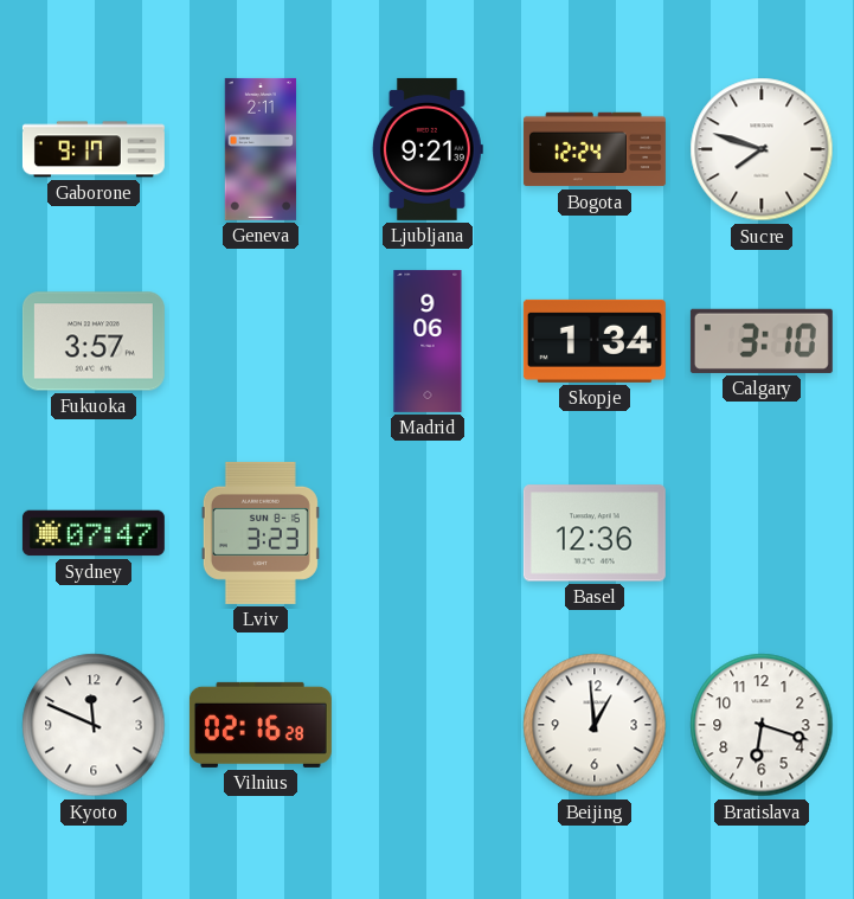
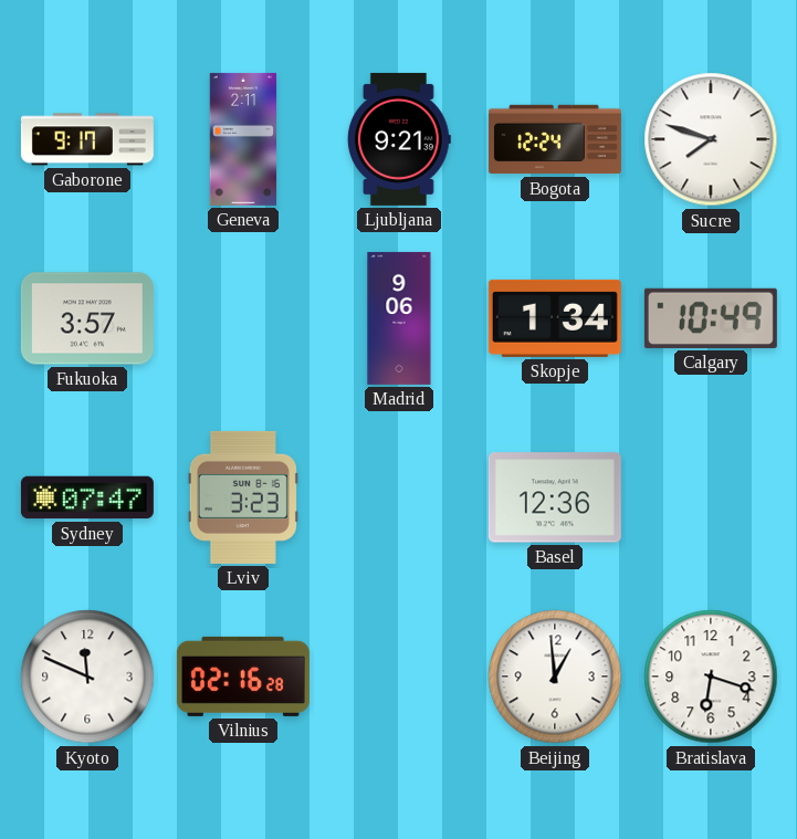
Calgary: 3:10 -> 10:49 (711, 318)
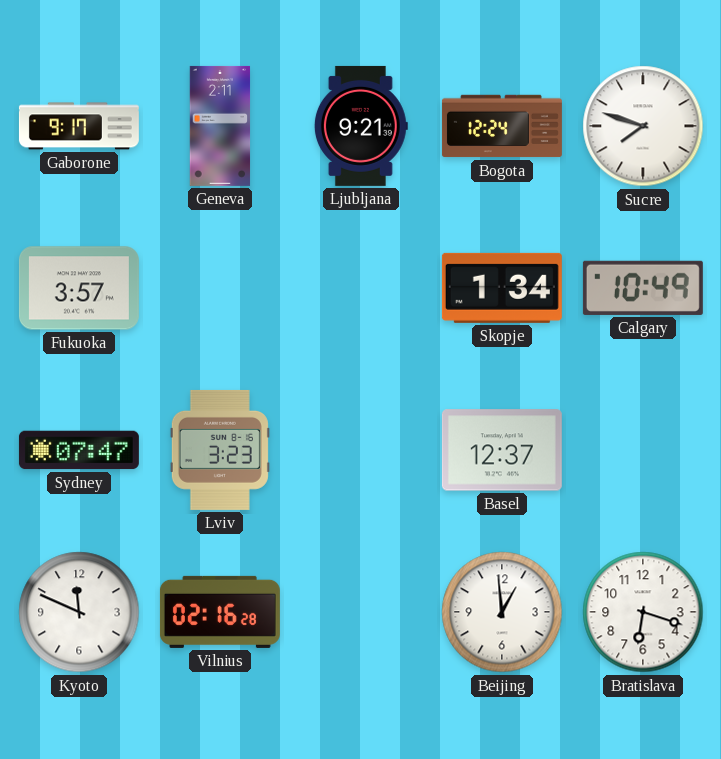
Madrid: 9:06 -> none (399, 318)
Basel: 12:36 -> 12:37 (502, 450)
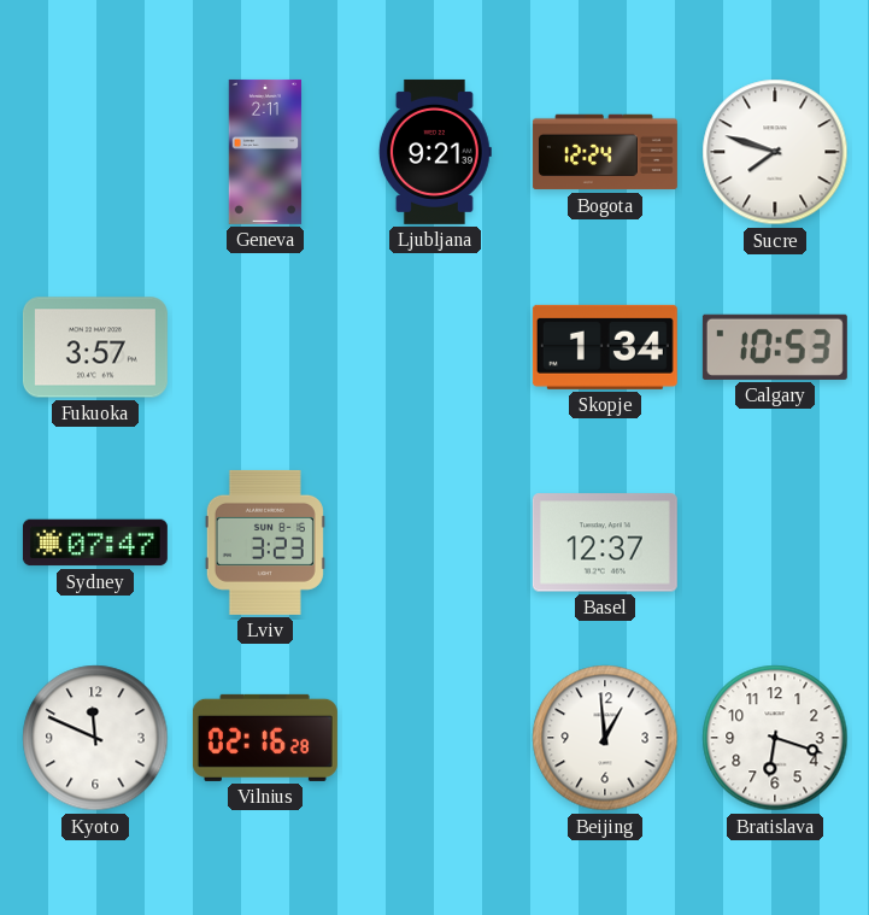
Gaborone: 9:17 -> none (79, 126)
Calgary: 10:49 -> 10:53 (775, 347)
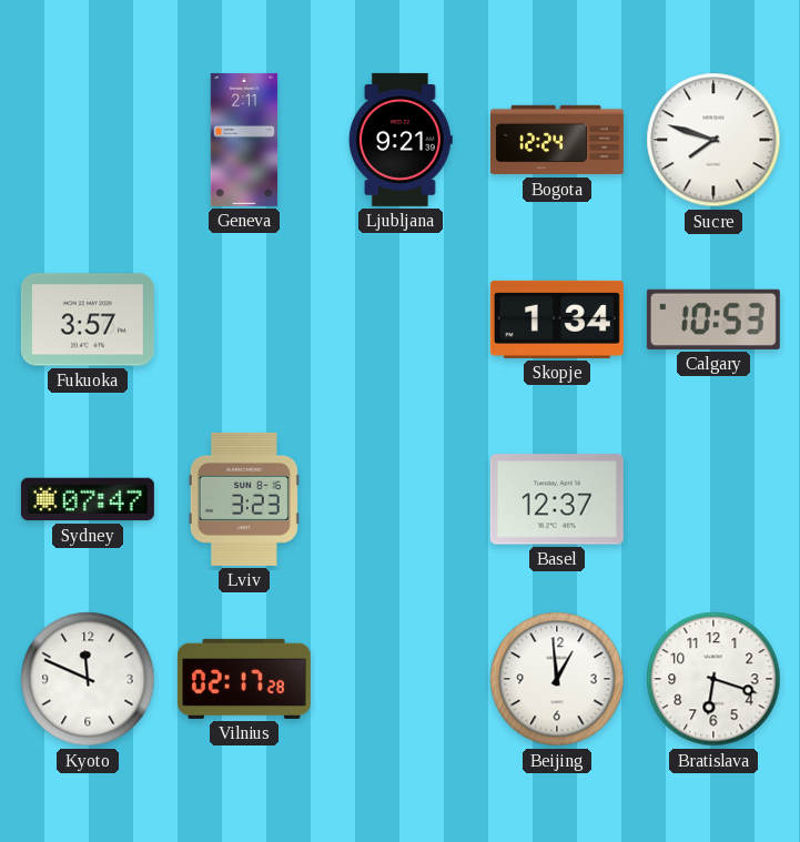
Vilnius: 02:16 -> 02:17 (244, 679)
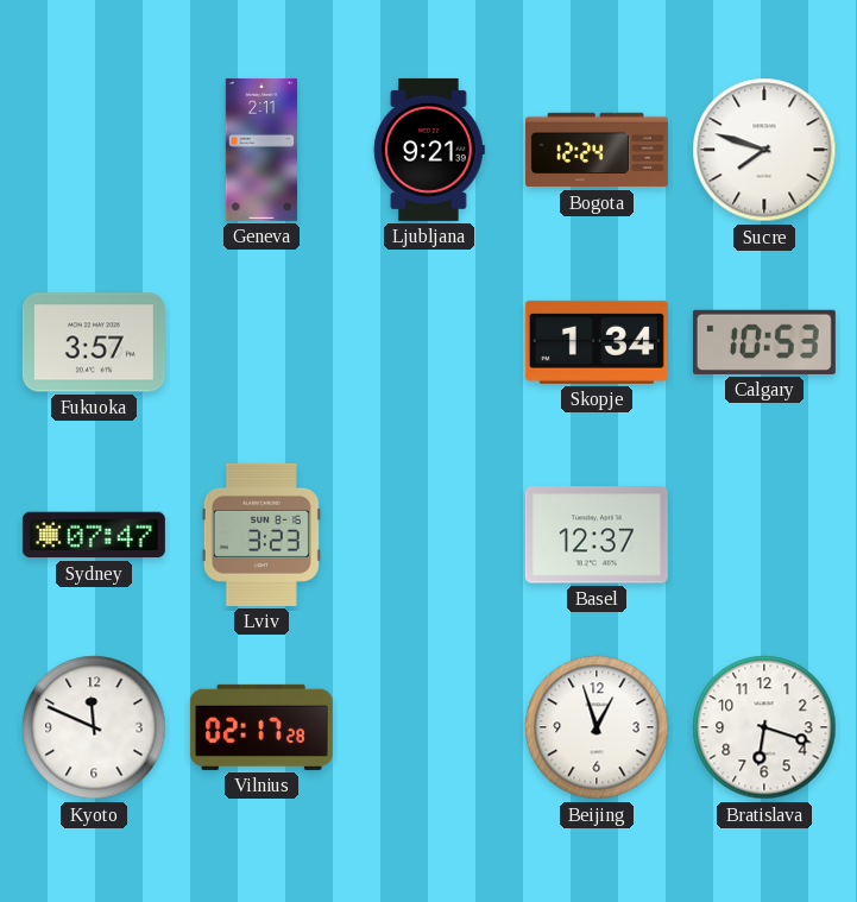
Beijing: 12:59 -> 12:57 (597, 727)
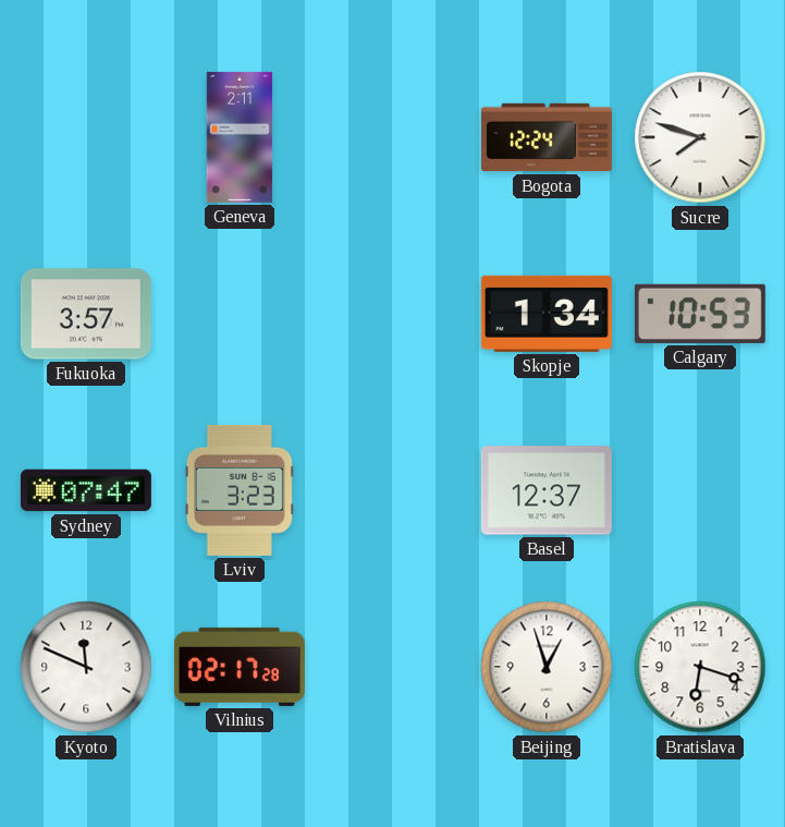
Ljubljana: 9:21 -> none (429, 150)
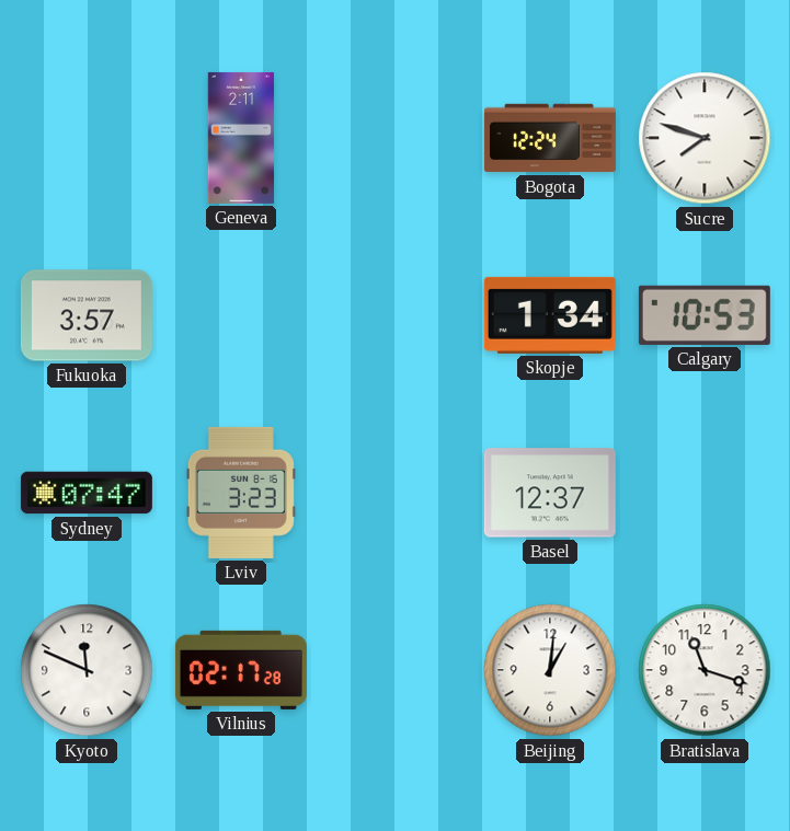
Beijing: 12:57 -> 1:01 (550, 670)
Bratislava: 6:18 -> 11:18 (705, 670)
